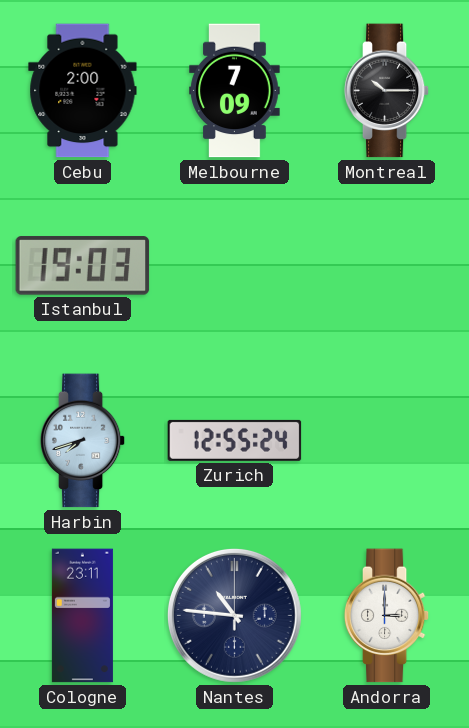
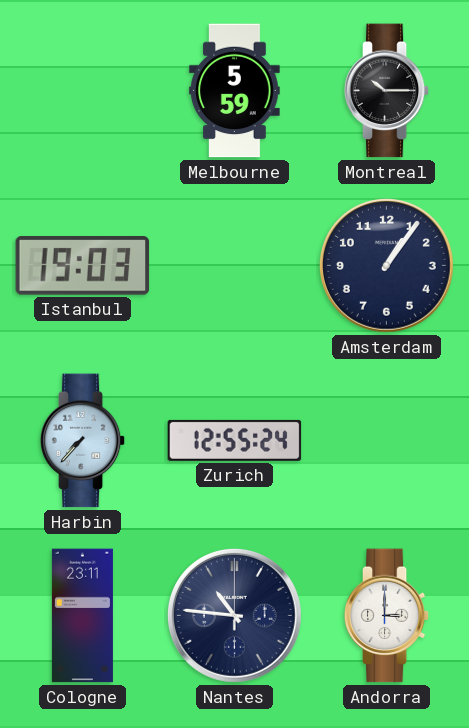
Cebu: 2:00 -> none (83, 91)
Melbourne: 7:09 -> 5:59 (235, 91)
Amsterdam: none -> 1:06 (386, 265)
Harbin: 7:42 -> 7:37 (83, 441)
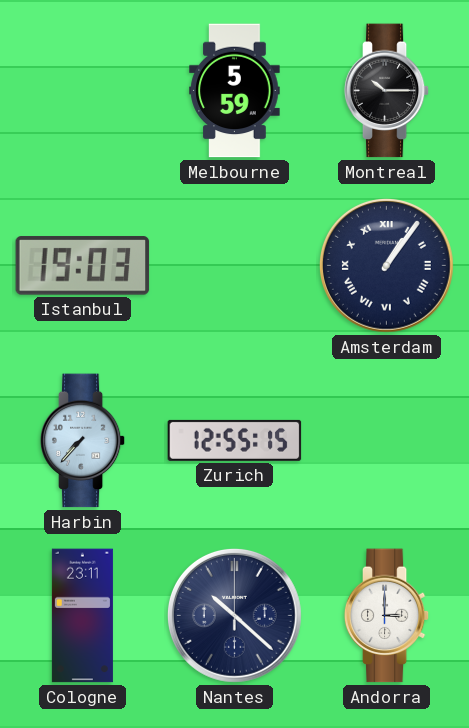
Amsterdam numerals: Arabic -> Roman (386, 265)
Zurich: 12:55:24 -> 12:55:15 (235, 440)
Nantes: 10:46 -> 10:22 (234, 615)
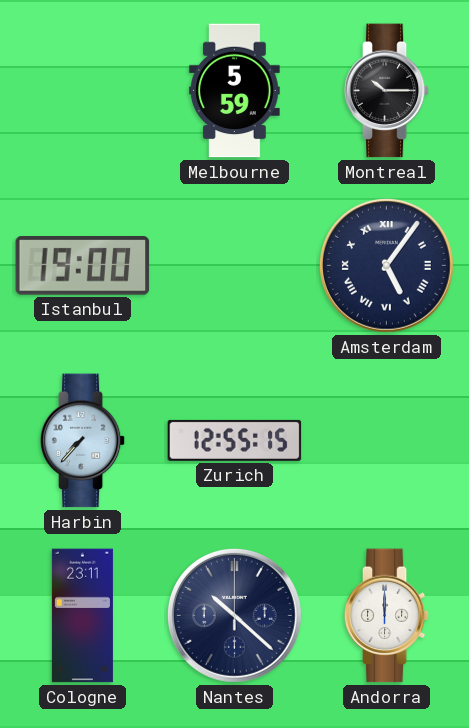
Istanbul: 19:03 -> 19:00 (83, 266)
Amsterdam: 1:06 -> 5:06 (386, 265)
Andorra: 3:00 -> 12:00 (387, 616)
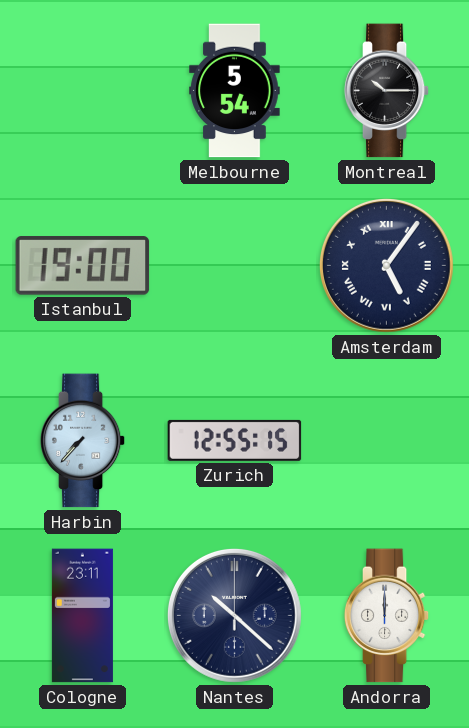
Melbourne: 5:59 -> 5:54 (235, 91)
